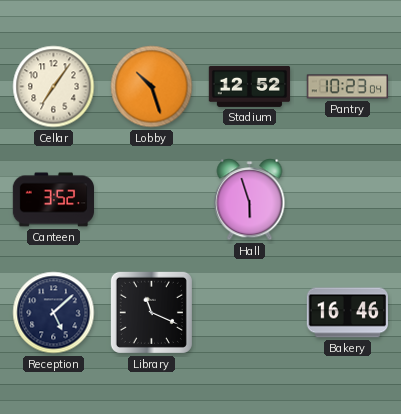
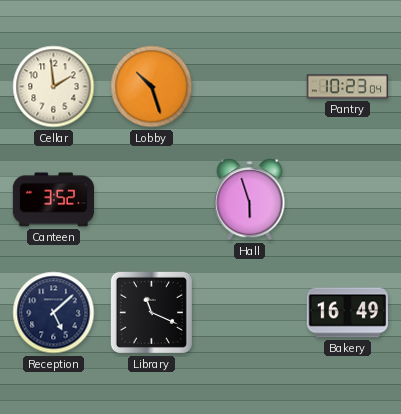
Cellar: 7:06 -> 1:59 (54, 87)
Stadium: 12:52 -> none (250, 86)
Bakery: 16:46 -> 16:49 (347, 313)
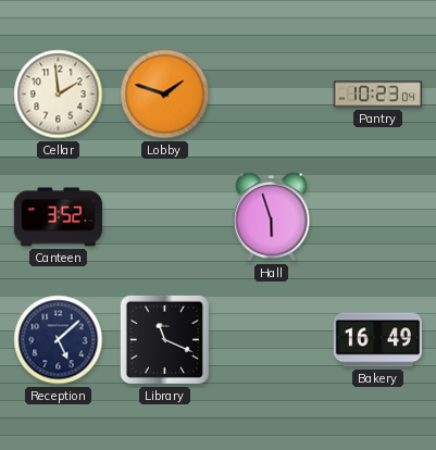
Lobby: 10:27 -> 1:48 (165, 95)
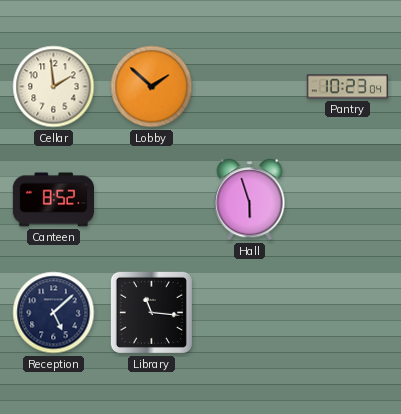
Lobby: 1:48 -> 1:52 (152, 87)
Canteen: 3:52 -> 8:52 (54, 200)
Library: 11:19 -> 11:16 (151, 312)
Bakery: 16:49 -> none (377, 340)
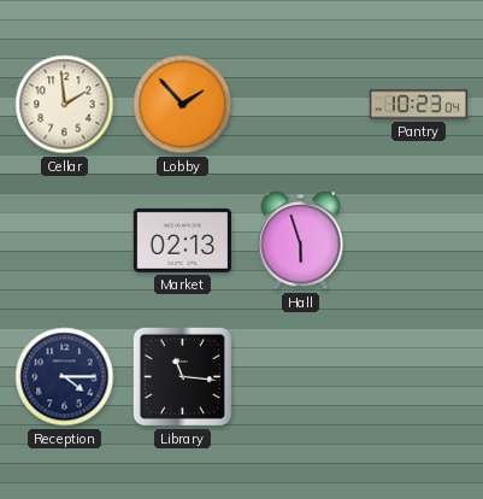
Lobby: 1:52 -> 1:53 (183, 105)
Canteen: 8:52 -> none (54, 200)
Market: none -> 02:13 (182, 240)
Reception: 5:08 -> 4:15 (65, 377)
